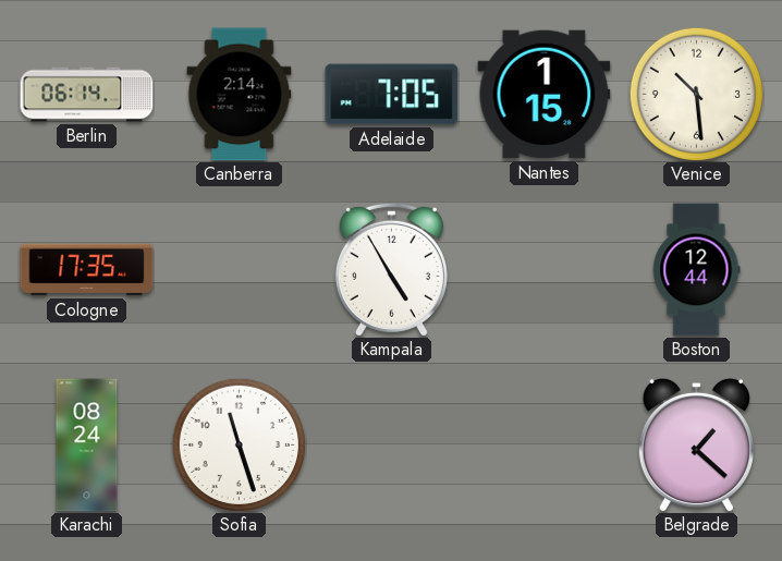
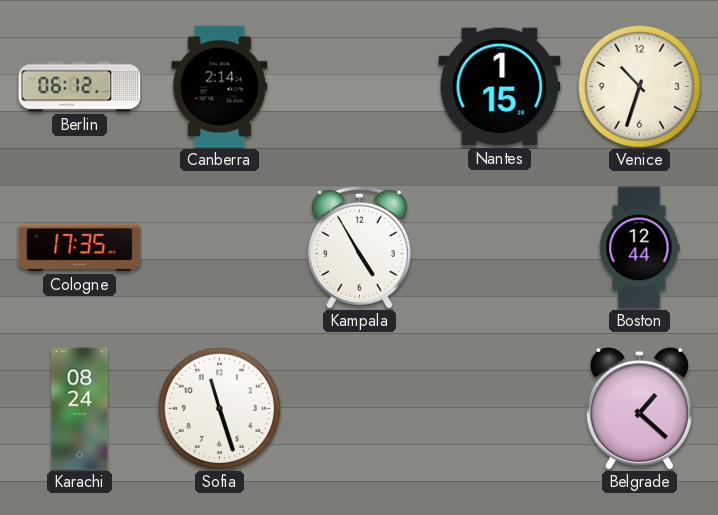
Berlin: 06:14 -> 06:12 (80, 87)
Adelaide: 7:05 -> none (392, 95)
Venice: 10:29 -> 10:33 (639, 86)
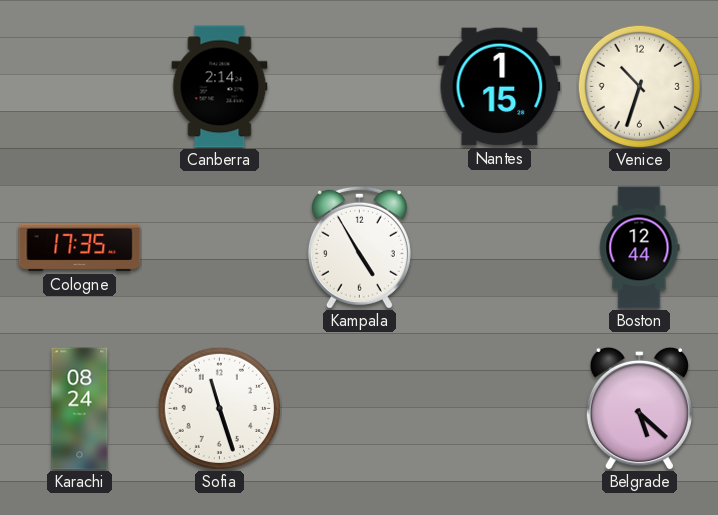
Berlin: 06:12 -> none (80, 87)
Belgrade: 1:22 -> 5:22 (639, 408)
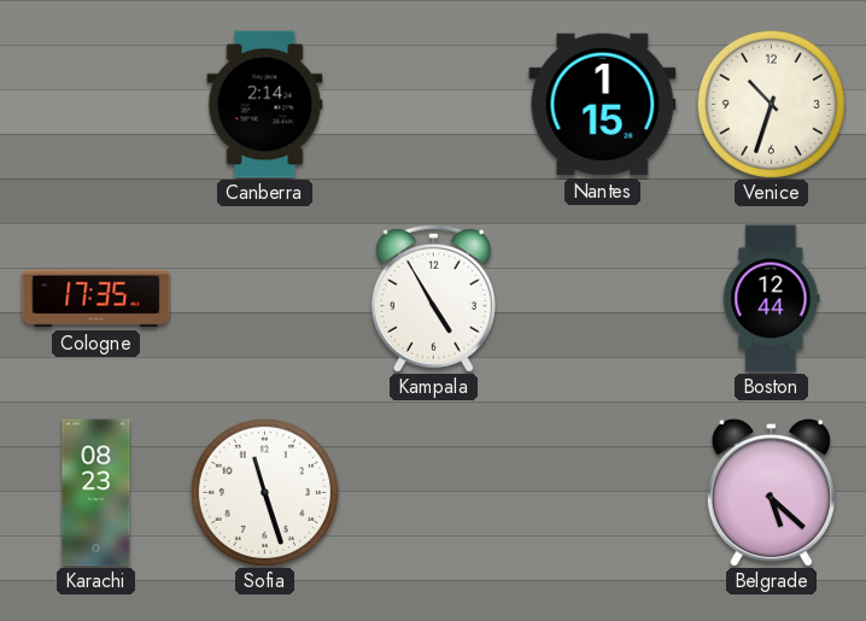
Karachi: 08:24 -> 08:23 (96, 493)
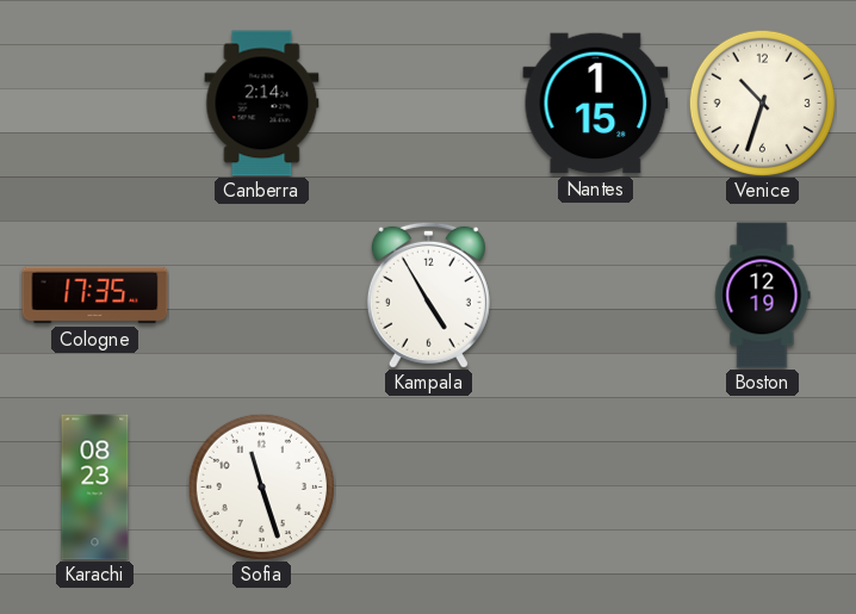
Boston: 12:44 -> 12:19 (763, 296)
Belgrade: 5:22 -> none (771, 492)
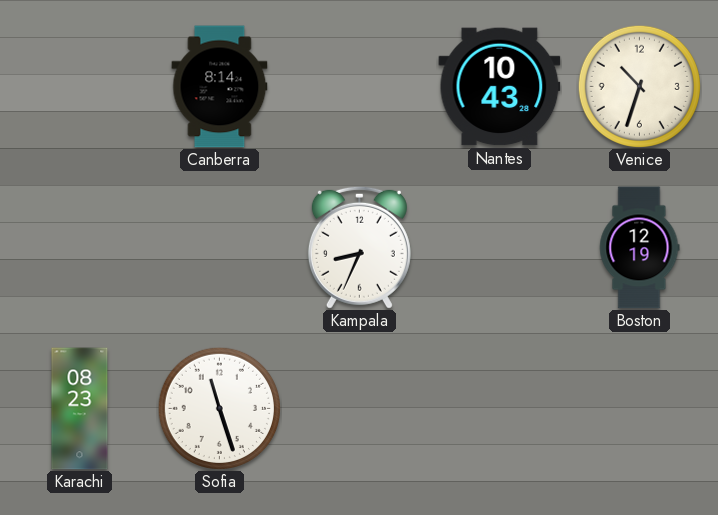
Canberra: 2:14 -> 8:14 (220, 87)
Nantes: 1:15 -> 10:43 (500, 87)
Cologne: 17:35 -> none (95, 296)
Kampala: 4:55 -> 8:34 (359, 247)
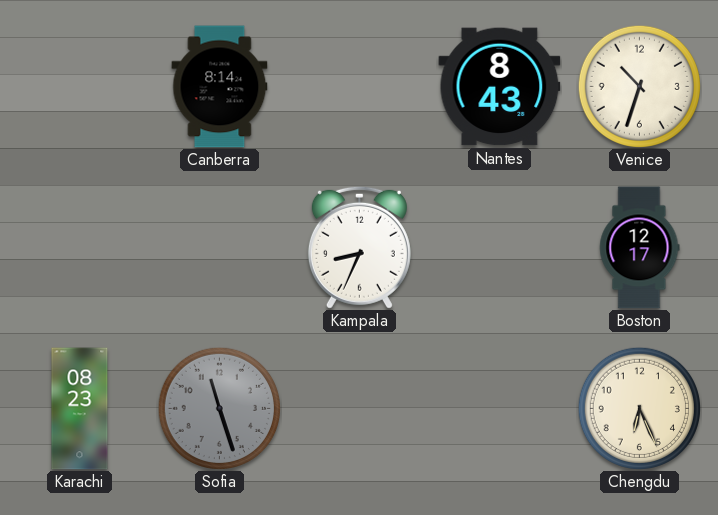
Nantes: 10:43 -> 8:43 (500, 87)
Boston: 12:19 -> 12:17 (640, 248)
Sofia dial: white -> grey (219, 408)
Chengdu: none -> 6:26 (639, 408)
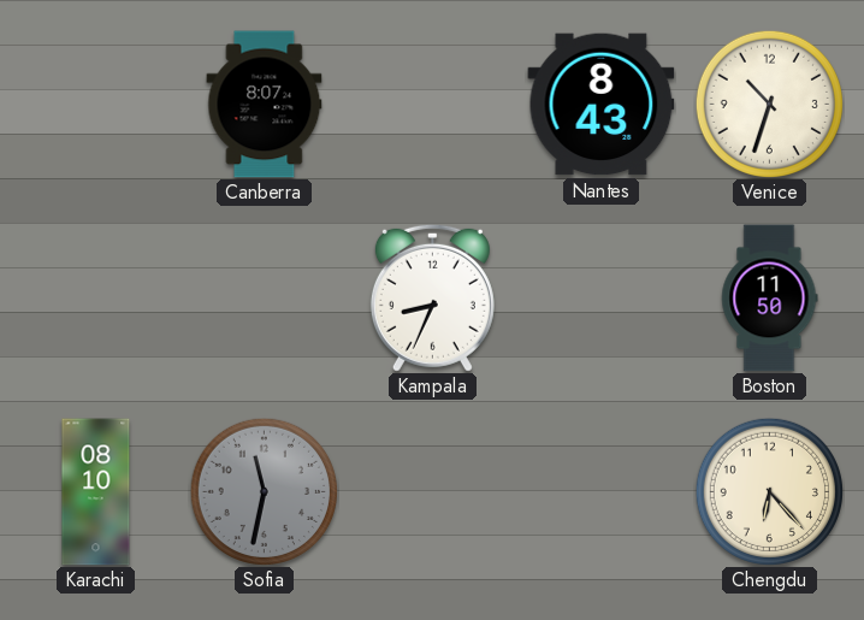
Canberra: 8:14 -> 8:07 (265, 105)
Boston: 12:17 -> 11:50 (770, 299)
Karachi: 08:23 -> 08:10 (96, 492)
Sofia: 11:27 -> 11:32 (264, 491)
Chengdu: 6:26 -> 6:23 (769, 491)
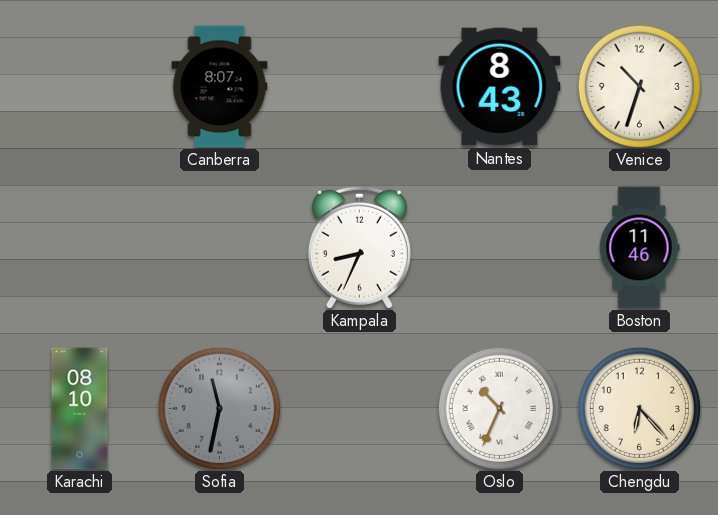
Boston: 11:50 -> 11:46 (640, 248)
Oslo: none -> 10:34 (499, 408)
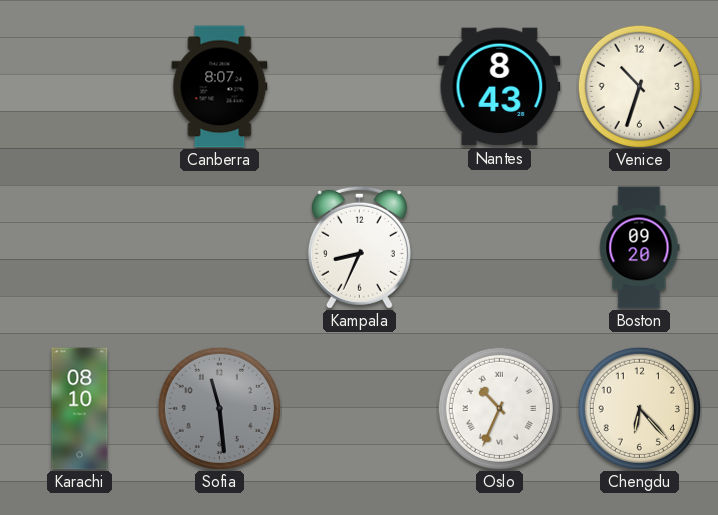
Boston: 11:46 -> 09:20 (640, 248)
Sofia: 11:32 -> 11:29 (219, 408)
